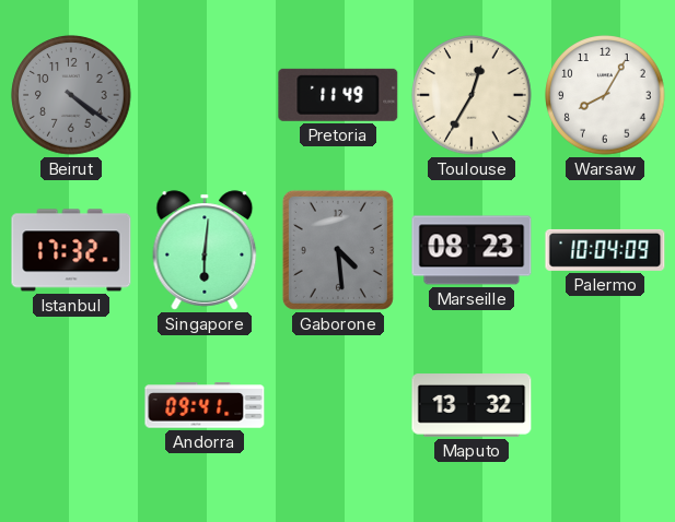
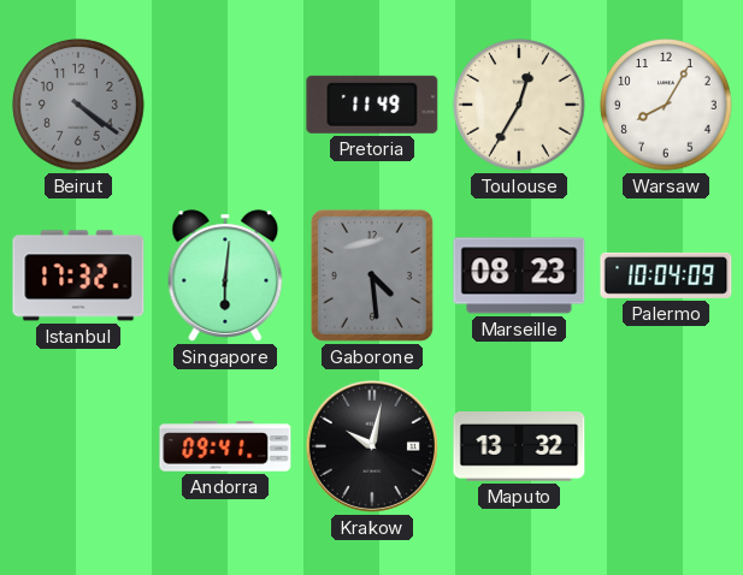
Krakow: none -> 10:02 (372, 446)
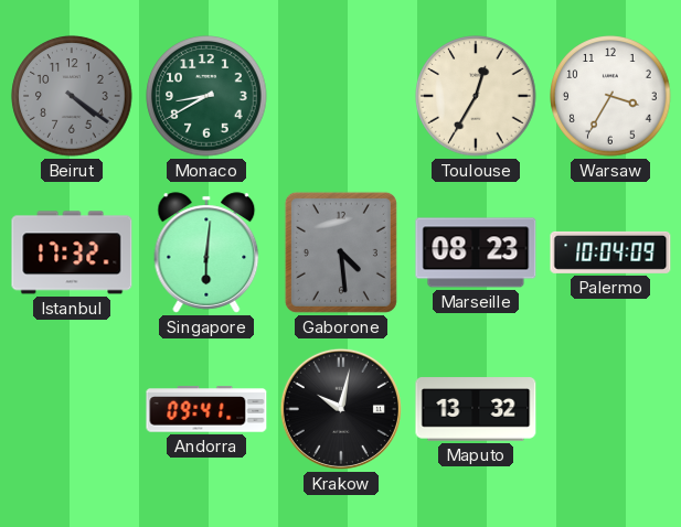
Monaco: none -> 8:40 (206, 96)
Pretoria: 11:49 -> none (372, 105)
Warsaw: 8:05 -> 3:35 (610, 96)
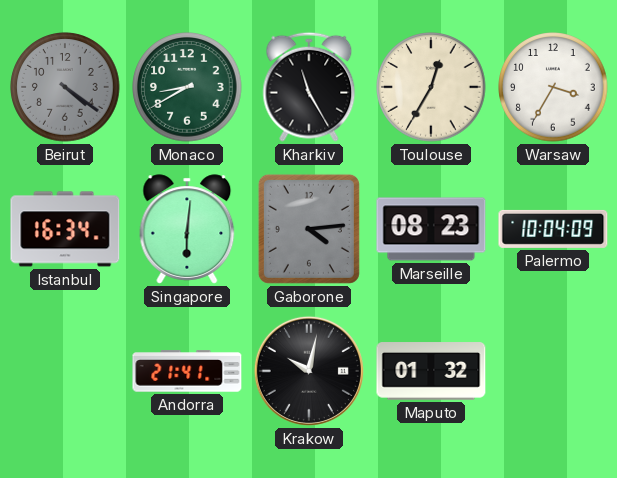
Kharkiv: none -> 11:25 (309, 87)
Istanbul: 17:32 -> 16:34 (65, 229)
Gaborone: 4:29 -> 4:14 (309, 229)
Andorra: 09:41 -> 21:41 (187, 371)
Maputo: 13:32 -> 01:32 (431, 371)
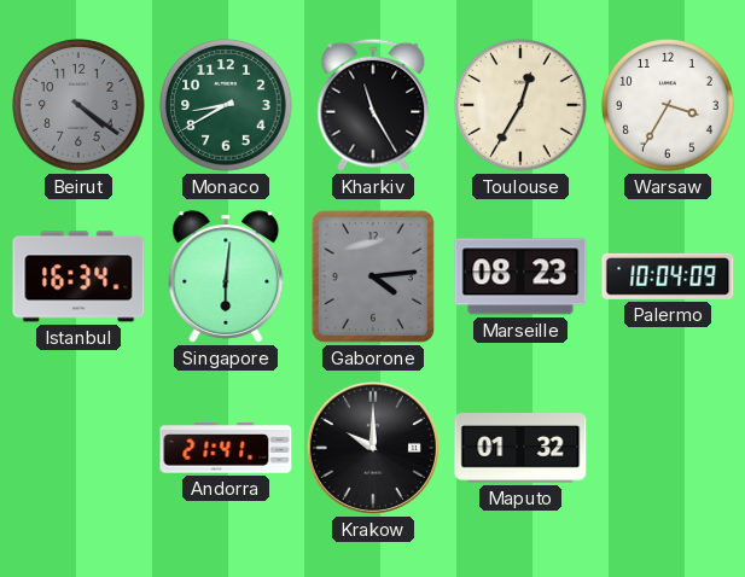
Krakow: 10:02 -> 10:00 (373, 448)
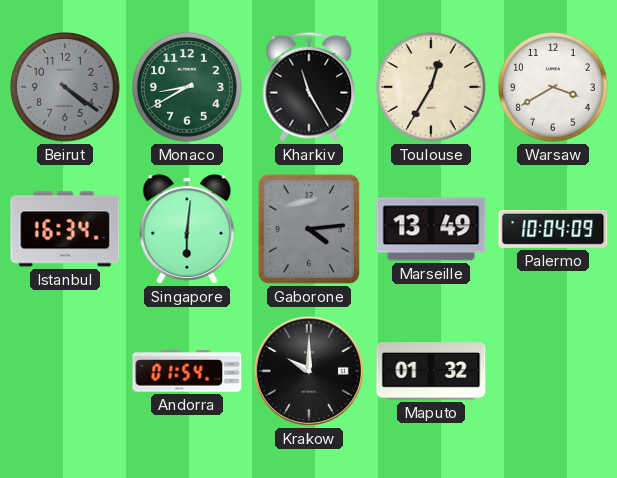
Warsaw: 3:35 -> 3:40 (553, 87)
Marseille: 08:23 -> 13:49 (431, 229)
Andorra: 21:41 -> 01:54 (187, 371)
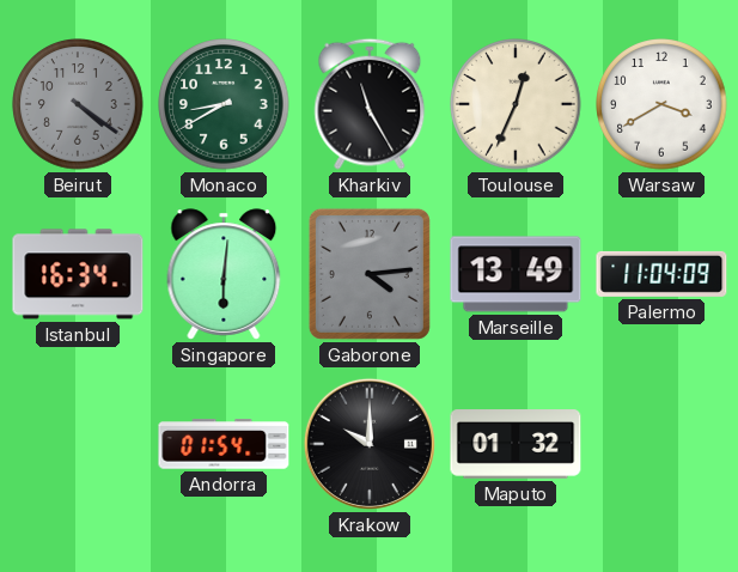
Toulouse: 12:35 -> 12:34 (516, 104)
Palermo: 10:04 -> 11:04 (661, 274)
